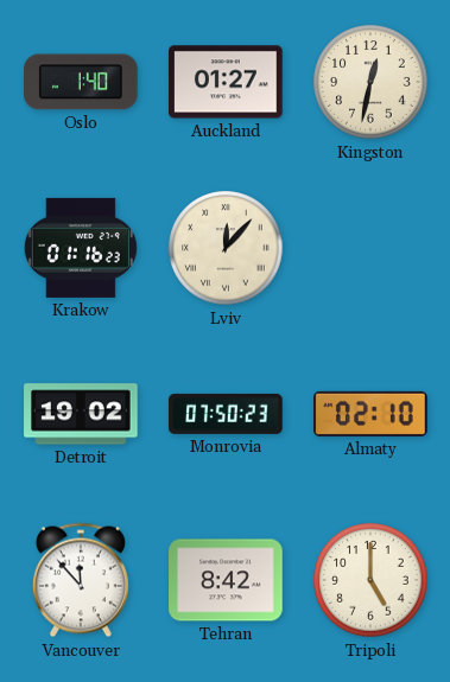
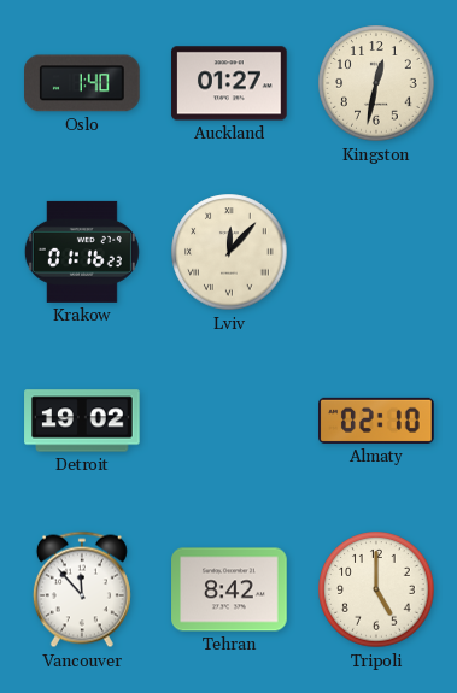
Monrovia: 07:50 -> none (226, 414)
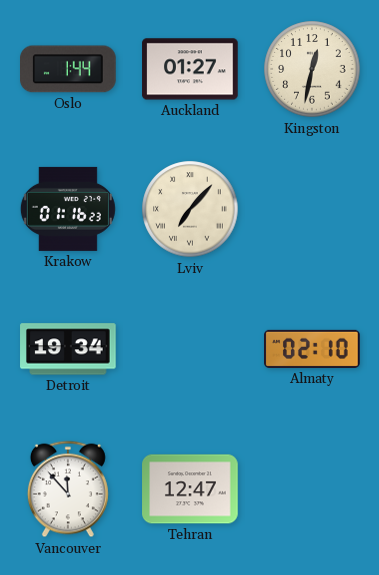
Oslo: 1:40 -> 1:44 (69, 69)
Lviv: 12:07 -> 7:07 (190, 209)
Detroit: 19:02 -> 19:34 (68, 349)
Tehran: 8:42 -> 12:47 (190, 489)
Tripoli: 5:00 -> none (376, 589)
